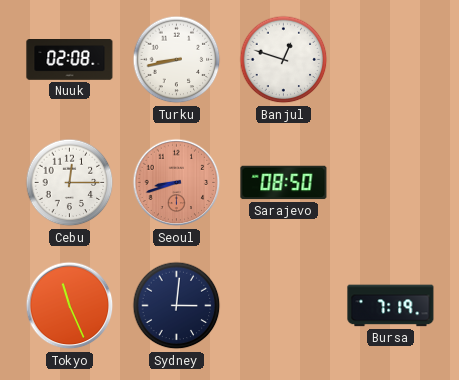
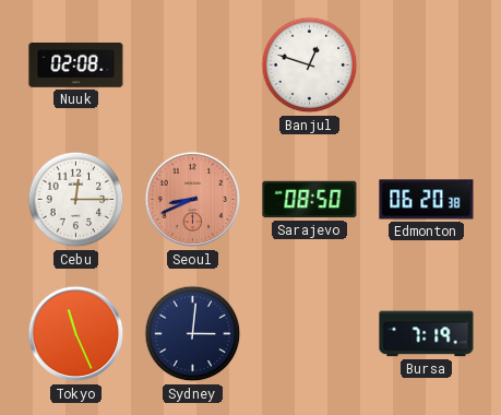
Turku: 8:43 -> none (177, 60)
Seoul: 8:42 -> 8:41 (193, 200)
Edmonton: none -> 06:20 (427, 200)
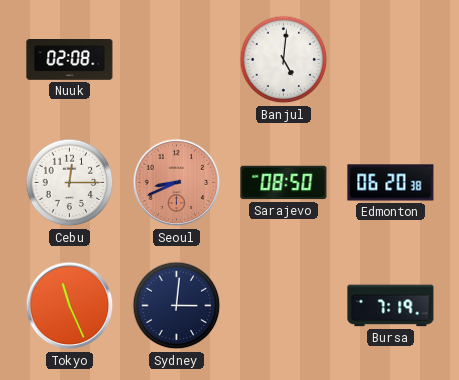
Banjul: 12:48 -> 5:01 (284, 60)
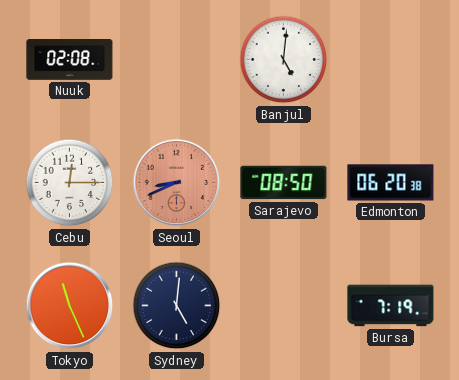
Sydney: 3:01 -> 5:01 (177, 306)
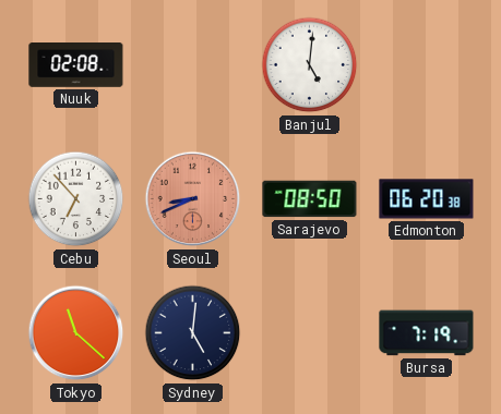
Cebu: 12:15 -> 6:53 (76, 199)
Tokyo: 11:26 -> 11:22 (76, 333)
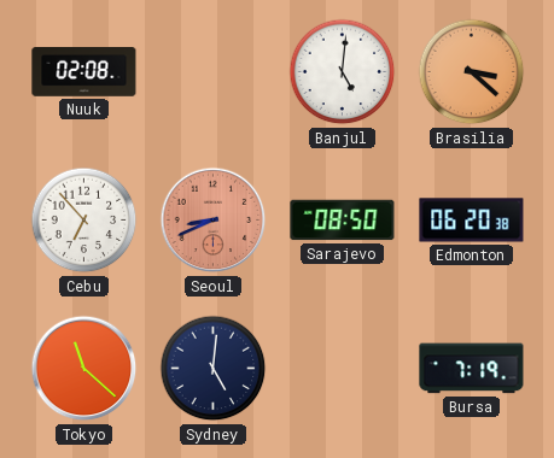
Brasilia: none -> 3:22 (472, 72)
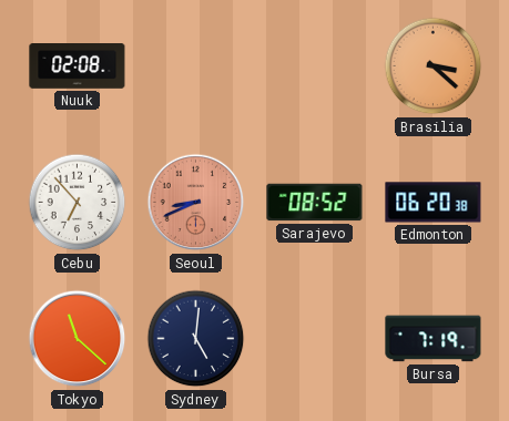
Banjul: 5:01 -> none (343, 72)
Sarajevo: 08:50 -> 08:52 (315, 203)
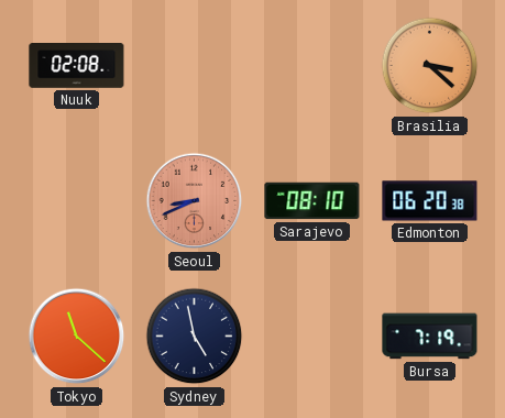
Cebu: 6:53 -> none (78, 203)
Sarajevo: 08:52 -> 08:10 (312, 201)
Sydney: 5:01 -> 4:58 (195, 337)
